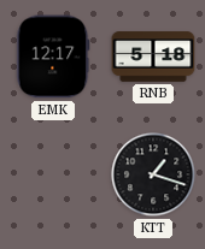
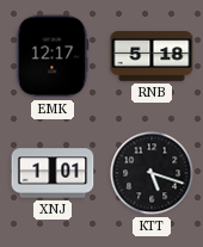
XNJ: none -> 1:01 (53, 173)
KTT: 1:18 -> 5:18 (152, 173)
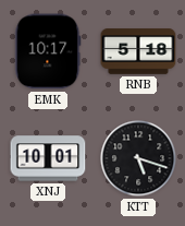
EMK: 12:17 -> 10:17 (48, 51)
XNJ: 1:01 -> 10:01 (48, 158)
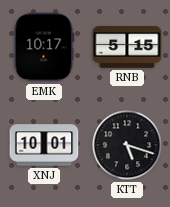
RNB: 5:18 -> 5:15 (127, 47)
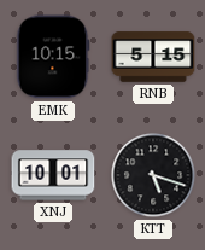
EMK: 10:17 -> 10:15 (53, 57)
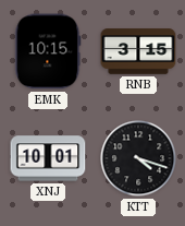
RNB: 5:15 -> 3:15 (138, 51)
KTT: 5:18 -> 4:18 (138, 158)
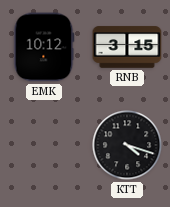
EMK: 10:15 -> 10:12 (44, 47)
XNJ: 10:01 -> none (48, 158)
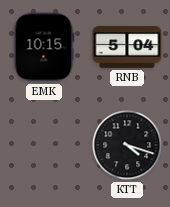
EMK: 10:12 -> 10:15 (44, 47)
RNB: 3:15 -> 5:04 (127, 47)
